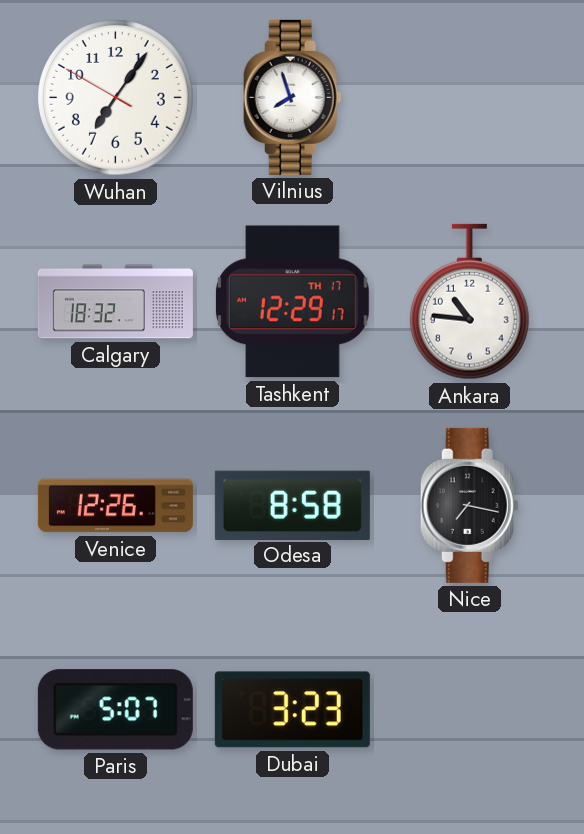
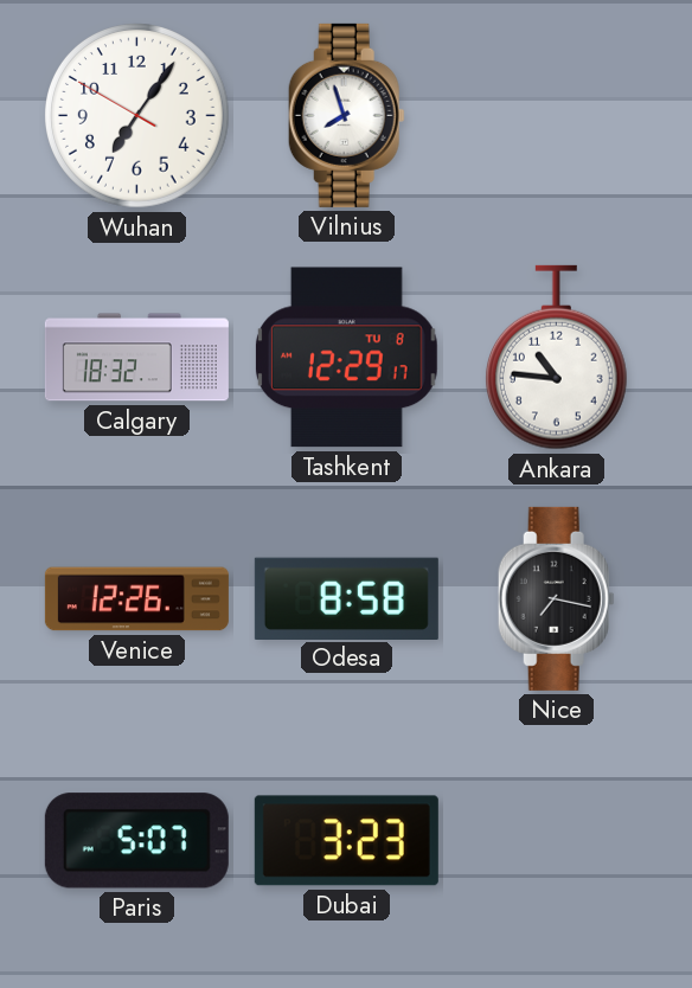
Tashkent date: TH 17 -> TU 8 (346, 358)
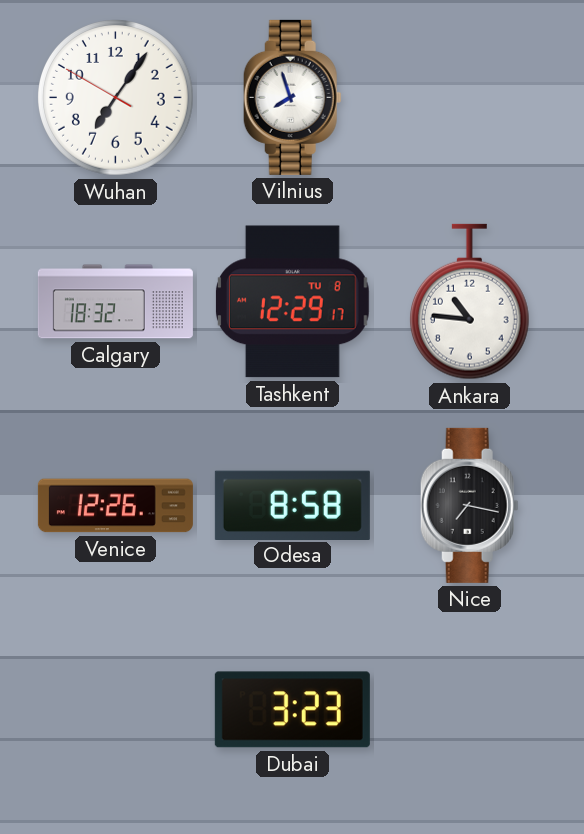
Paris: 5:07 -> none (136, 841)
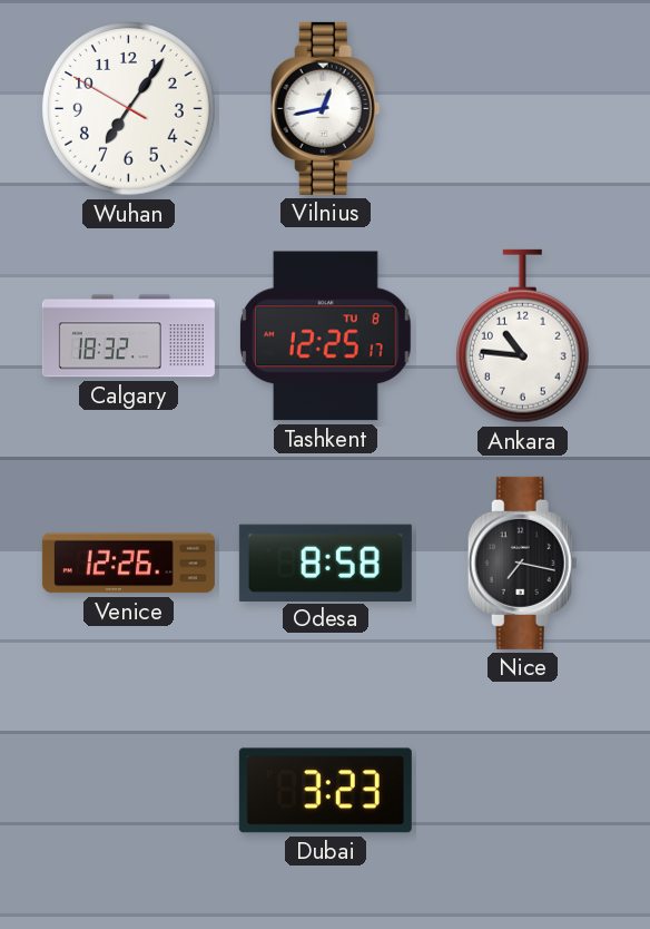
Vilnius: 7:57 -> 12:43 (325, 108)
Tashkent: 12:29 -> 12:25 (325, 336)
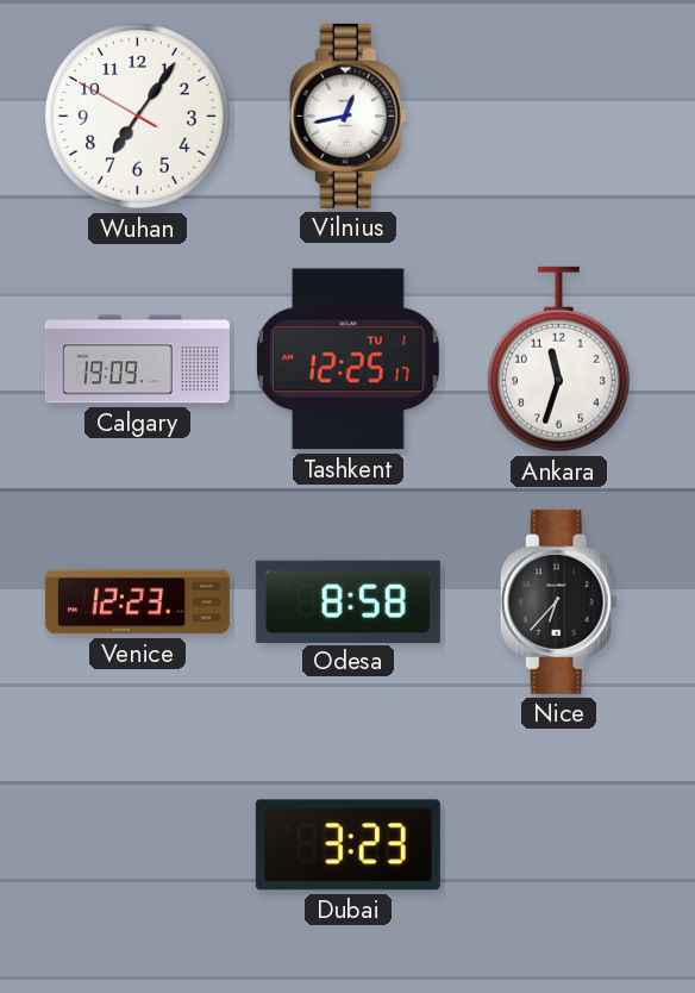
Calgary: 18:32 -> 19:09 (137, 360)
Tashkent date: TU 8 -> TU 1 (347, 360)
Ankara: 10:46 -> 11:33 (558, 360)
Venice: 12:26 -> 12:23 (137, 602)
Nice: 7:17 -> 6:37 (558, 601)
